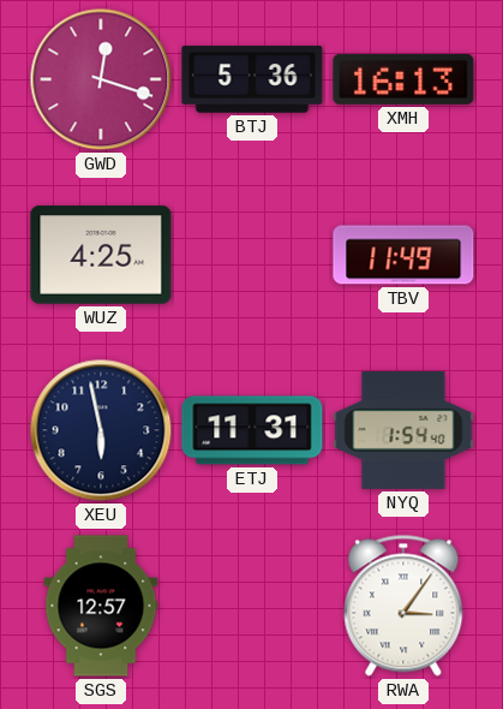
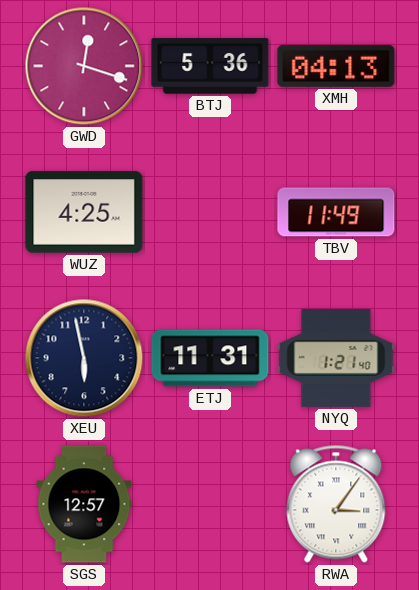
XMH: 16:13 -> 04:13 (336, 66)
NYQ: 1:54 -> 1:21 (336, 359)
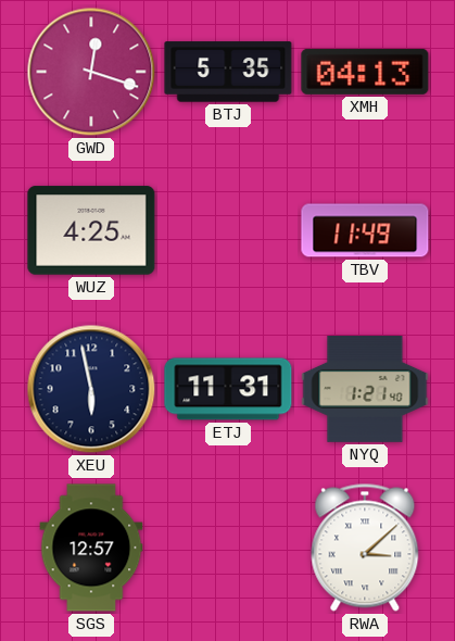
BTJ: 5:36 -> 5:35 (228, 72)
RWA: 3:06 -> 3:08 (365, 548)
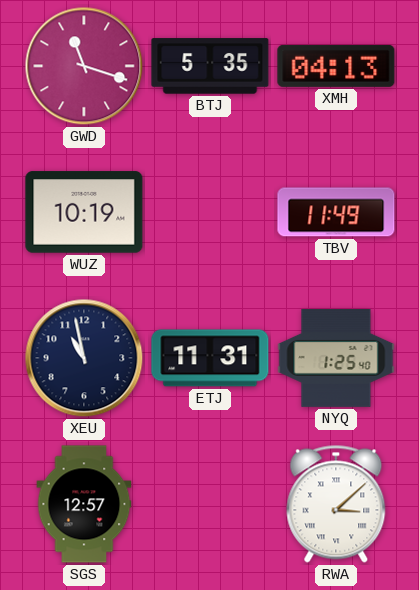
GWD: 12:18 -> 11:18 (84, 66)
WUZ: 4:25 -> 10:19 (84, 212)
XEU: 5:58 -> 10:58 (84, 358)
NYQ: 1:21 -> 1:25 (336, 359)
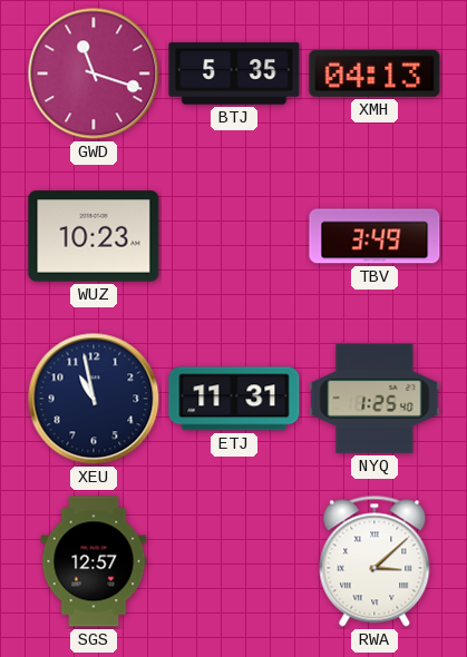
WUZ: 10:19 -> 10:23 (94, 236)
TBV: 11:49 -> 3:49 (374, 236)
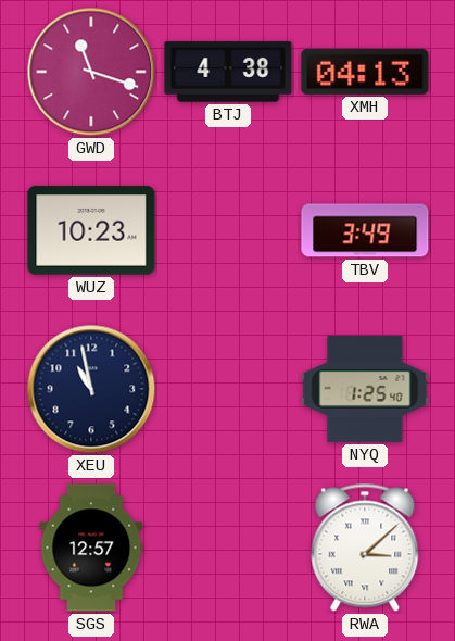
BTJ: 5:35 -> 4:38 (228, 72)
ETJ: 11:31 -> none (234, 399)
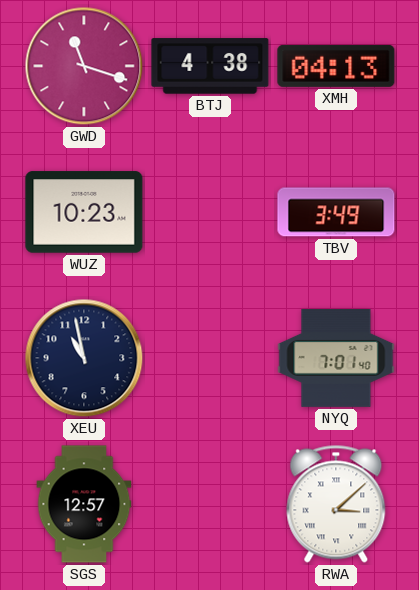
NYQ: 1:25 -> 7:01 (336, 359)
